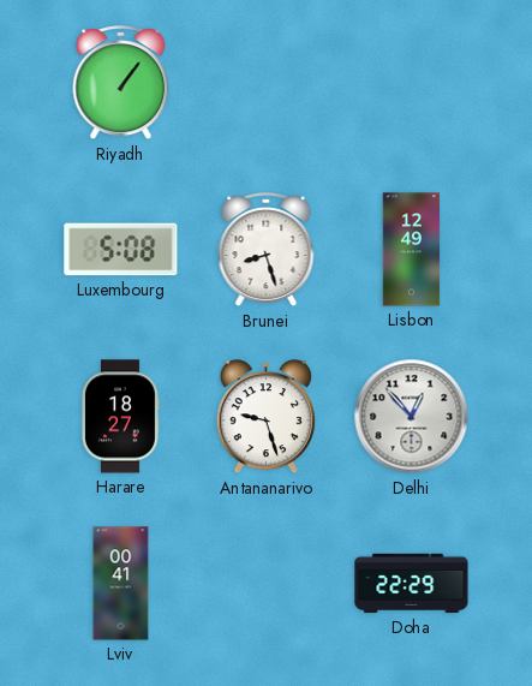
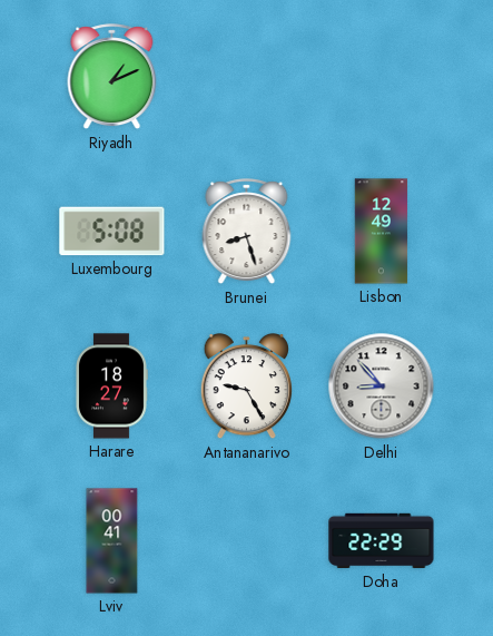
Riyadh: 1:06 -> 1:11 (112, 77)
Antananarivo: 9:27 -> 9:25 (246, 387)
Delhi: 12:53 -> 8:53 (382, 387)
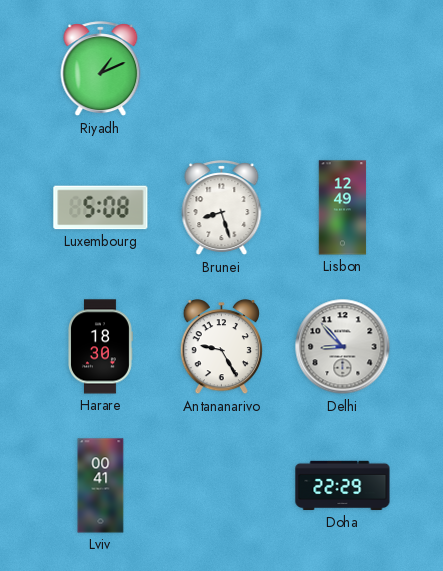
Harare: 18:27 -> 18:30 (101, 347)
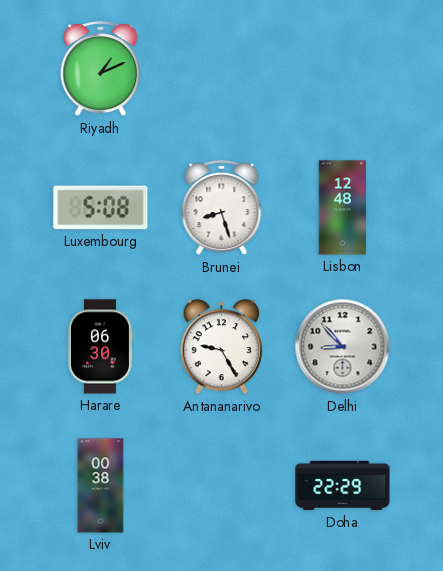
Lisbon: 12:49 -> 12:48 (343, 208)
Harare: 18:30 -> 06:30 (101, 347)
Lviv: 00:41 -> 00:38 (101, 486)
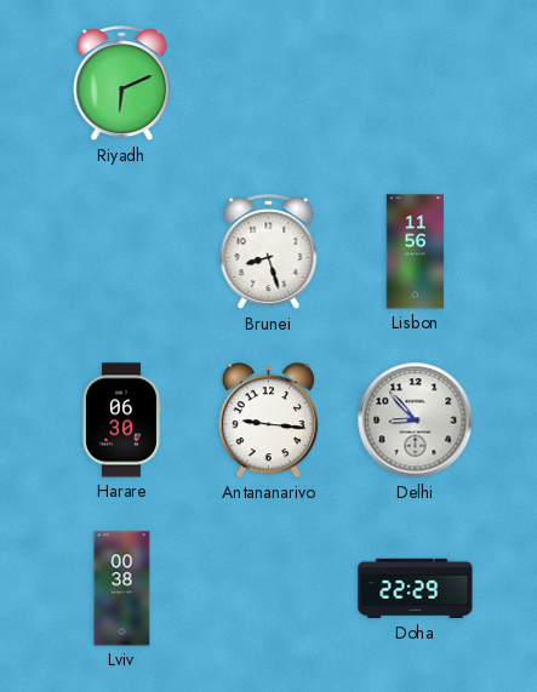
Riyadh: 1:11 -> 6:11 (122, 84)
Luxembourg: 5:08 -> none (101, 208)
Lisbon: 12:48 -> 11:56 (416, 252)
Antananarivo: 9:25 -> 9:16 (268, 421)
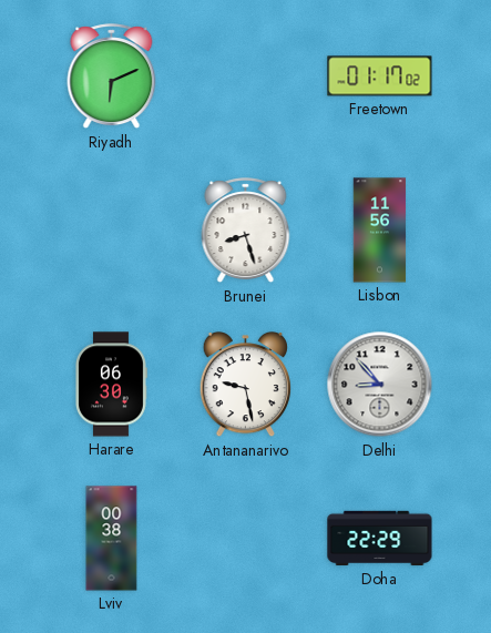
Freetown: none -> 01:17 (380, 76)
Antananarivo: 9:16 -> 9:28 (245, 385)
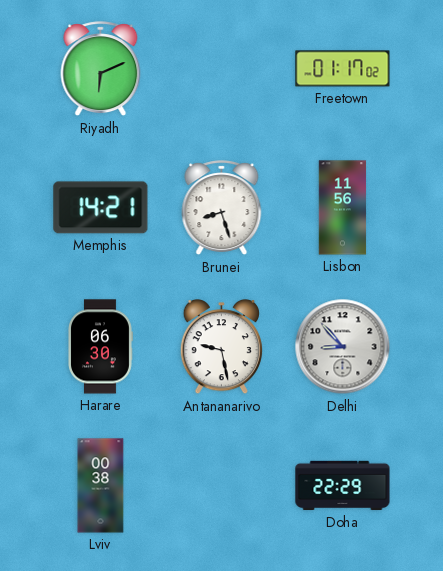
Memphis: none -> 14:21 (101, 208)
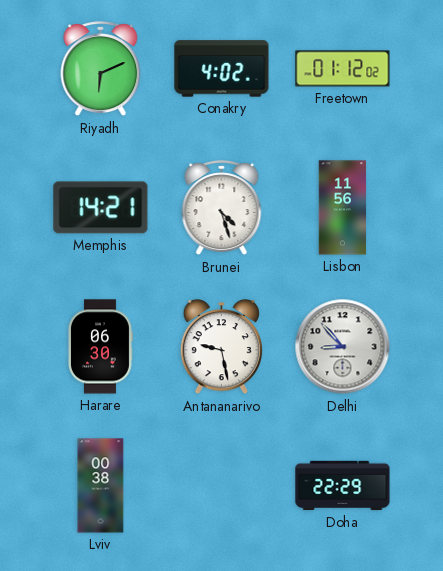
Conakry: none -> 4:02 (222, 69)
Freetown: 01:17 -> 01:12 (343, 69)
Brunei: 8:27 -> 4:27 (222, 208)
